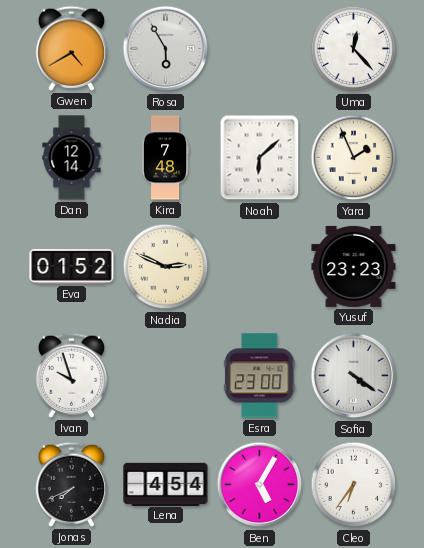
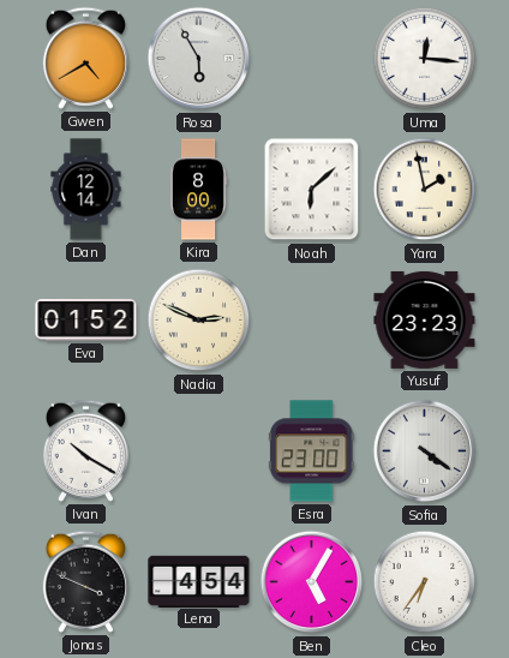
Uma: 12:23 -> 12:16 (425, 59)
Kira: 7:48 -> 8:00 (198, 190)
Yara: 1:56 -> 1:58 (425, 190)
Ivan: 9:57 -> 10:20 (85, 450)
Jonas: 7:41 -> 3:49 (85, 581)
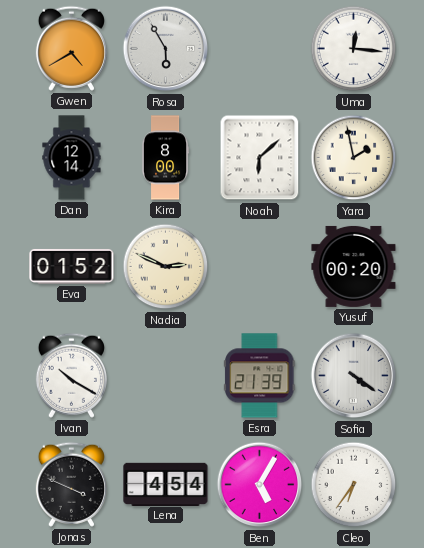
Yusuf: 23:23 -> 00:20 (354, 266)
Esra: 23:00 -> 21:39 (260, 376)
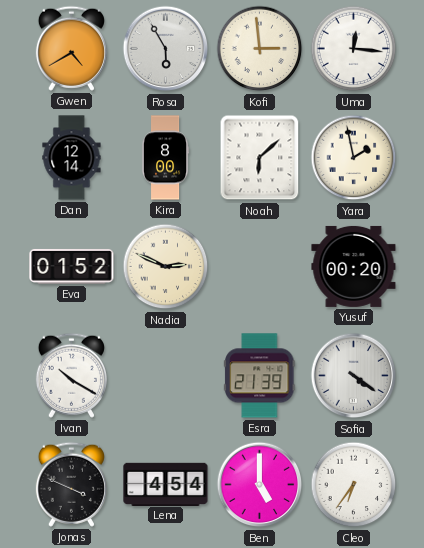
Kofi: none -> 2:59 (260, 49)
Ben: 5:05 -> 5:00 (260, 485)
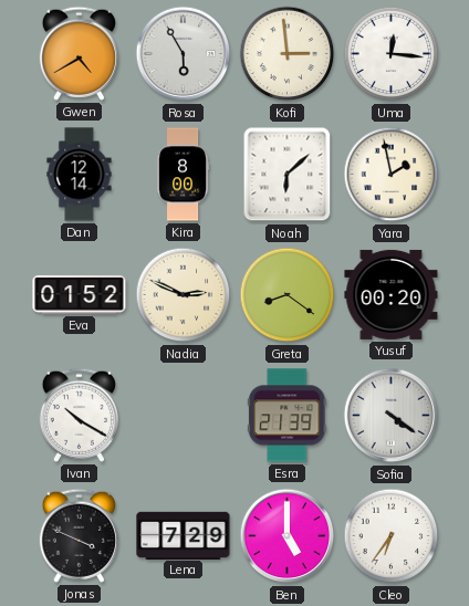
Greta: none -> 8:21 (288, 295)
Lena: 4:54 -> 7:29 (184, 535)
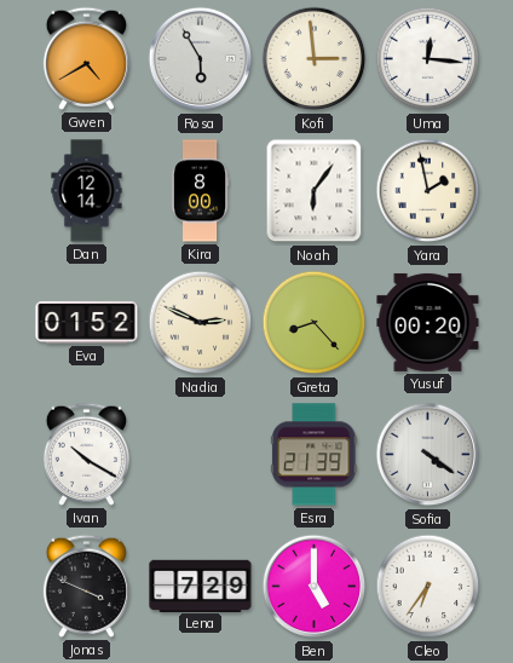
Noah: 6:08 -> 6:06 (315, 191)
Greta: 8:21 -> 8:23 (315, 323)
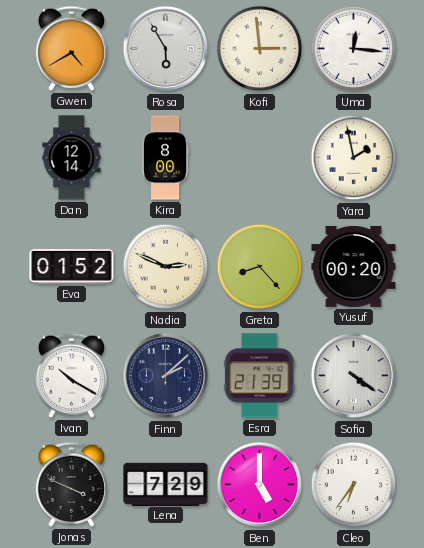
Noah: 6:06 -> none (315, 191)
Finn: none -> 2:08 (166, 376)
